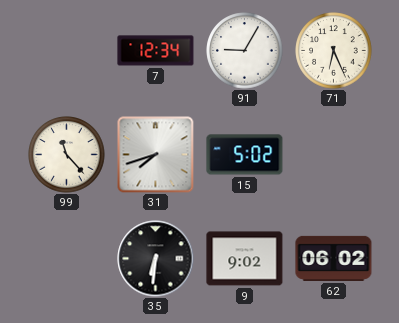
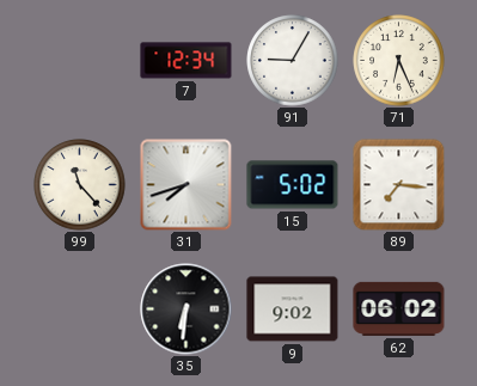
89: none -> 7:16 (398, 184)
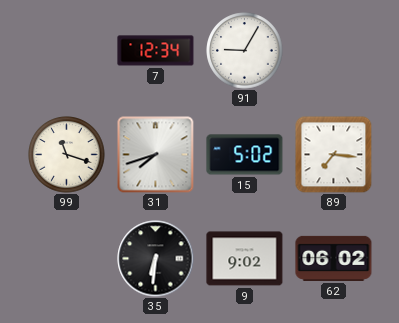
71: 6:26 -> none (399, 61)
99: 11:23 -> 11:18 (67, 155)
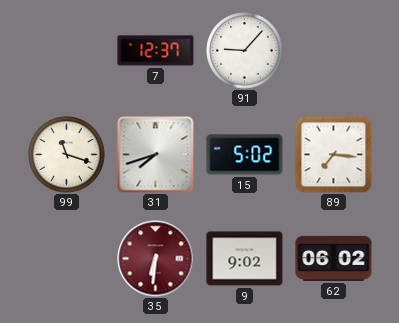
7: 12:34 -> 12:37 (156, 51)
91: 9:05 -> 9:07 (245, 51)
35 dial: black -> burgundy (156, 259)
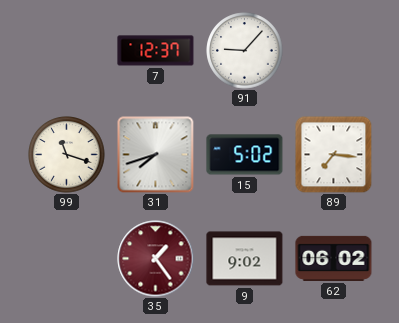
35: 6:31 -> 1:24 (156, 259)
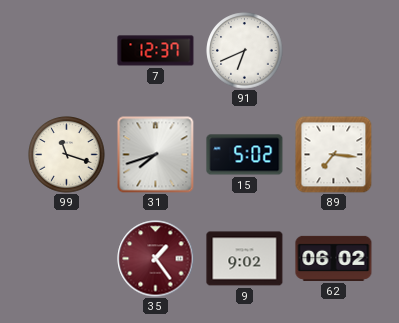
91: 9:07 -> 6:41 (245, 51)
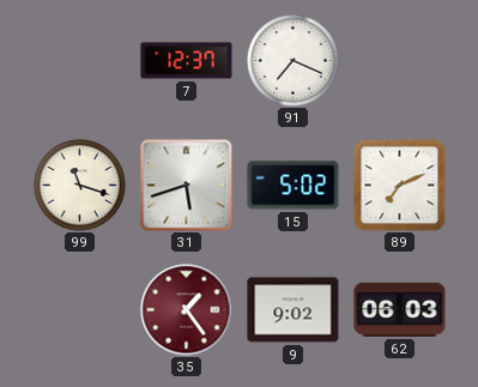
91: 6:41 -> 7:19 (294, 61)
31: 7:42 -> 5:42 (187, 186)
89: 7:16 -> 7:11 (399, 185)
62: 06:02 -> 06:03 (400, 309)
